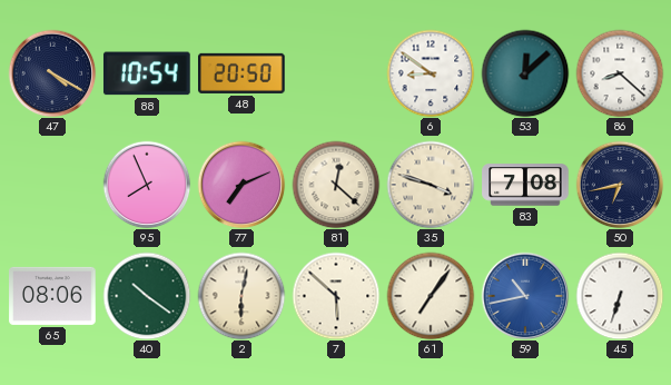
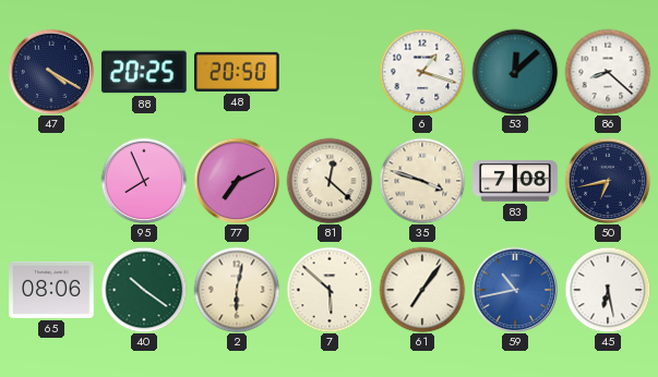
88: 10:54 -> 20:25 (144, 72)
6: 8:51 -> 1:18 (422, 72)
45: 6:33 -> 6:28 (608, 290)
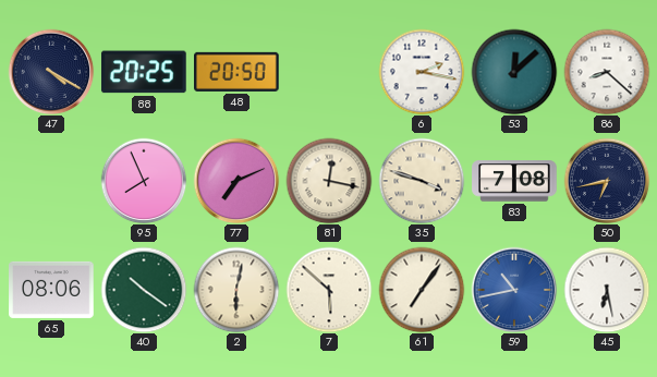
6: 1:18 -> 2:17 (422, 72)
81: 12:22 -> 12:17 (329, 181)
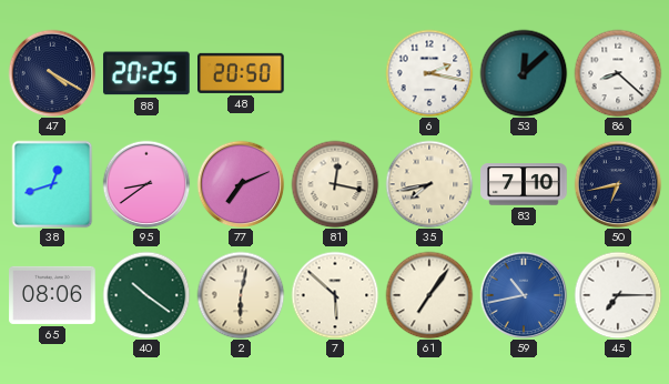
38: none -> 12:42 (52, 184)
95: 7:56 -> 8:39 (146, 184)
35: 3:48 -> 7:43 (429, 184)
83: 7:08 -> 7:10 (524, 184)
45: 6:28 -> 7:15 (618, 295)
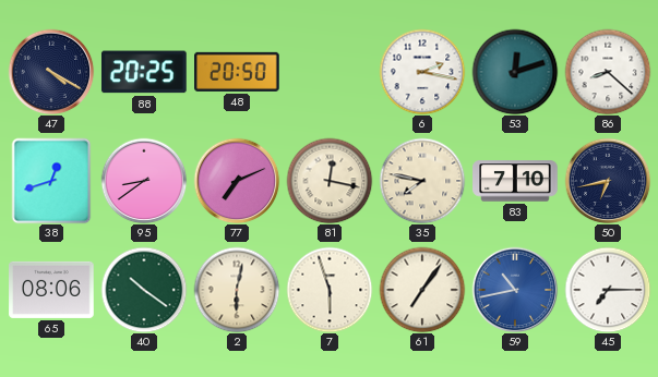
53: 12:08 -> 12:12 (515, 72)
35: 7:43 -> 7:47 (422, 181)
7: 5:52 -> 5:57 (330, 290)
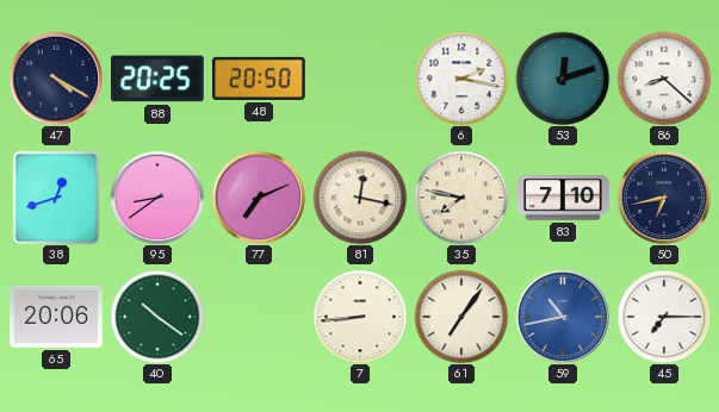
65: 08:06 -> 20:06 (56, 317)
2: 6:02 -> none (237, 290)
7: 5:57 -> 8:44 (360, 317)
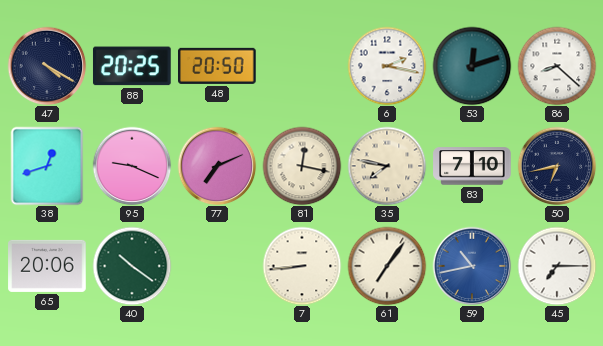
95: 8:39 -> 9:19 (132, 166)
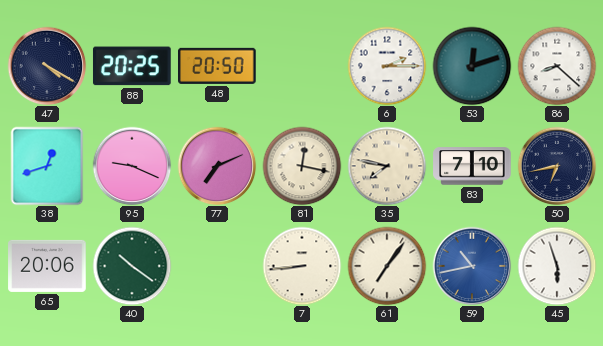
6: 2:17 -> 2:15 (387, 66)
45: 7:15 -> 5:57 (557, 266)
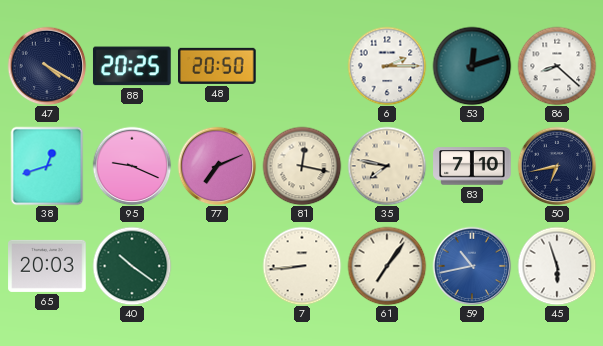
65: 20:06 -> 20:03 (47, 266)
